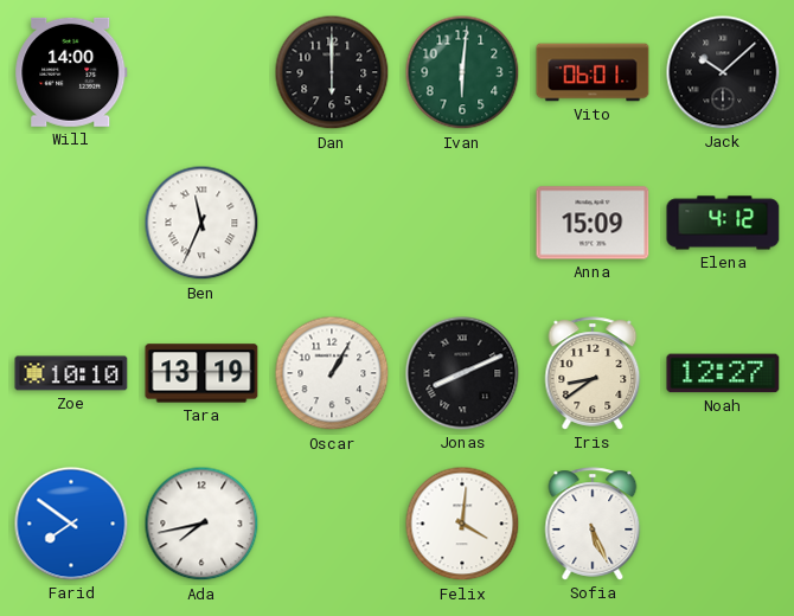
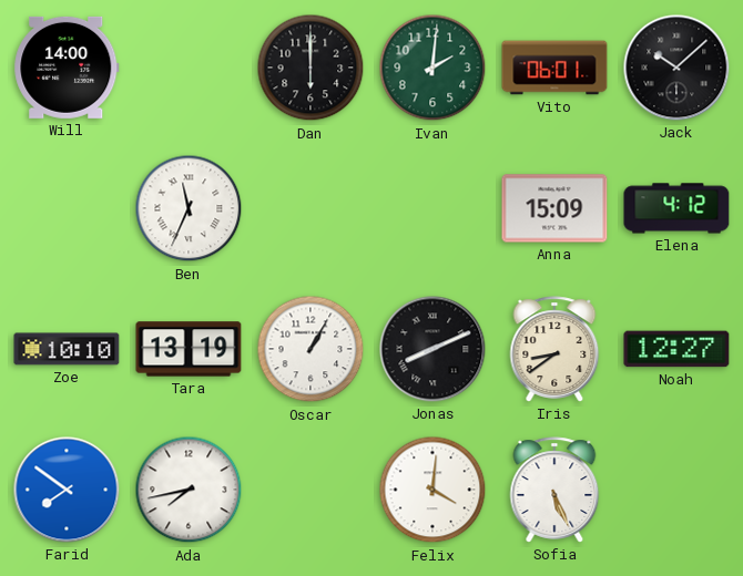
Ivan: 6:01 -> 2:01 (432, 68)
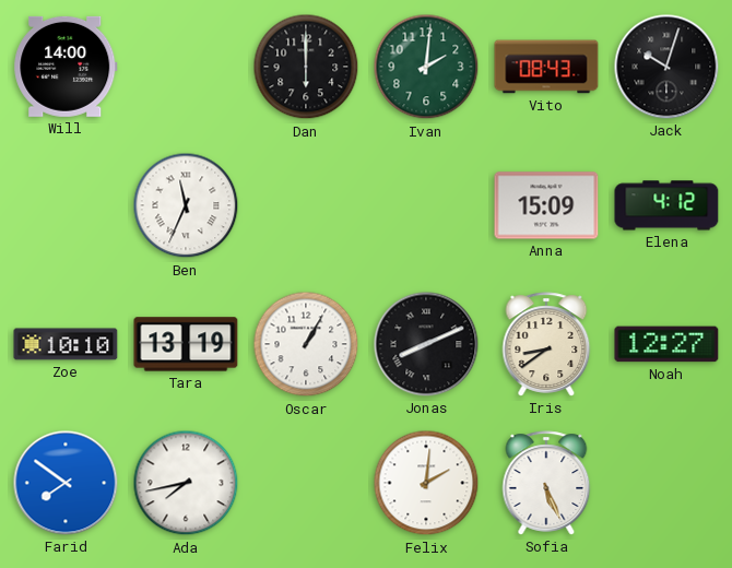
Vito: 06:01 -> 08:43 (546, 67)
Jack: 10:08 -> 10:03 (666, 67)
Felix: 4:01 -> 2:01 (426, 483)
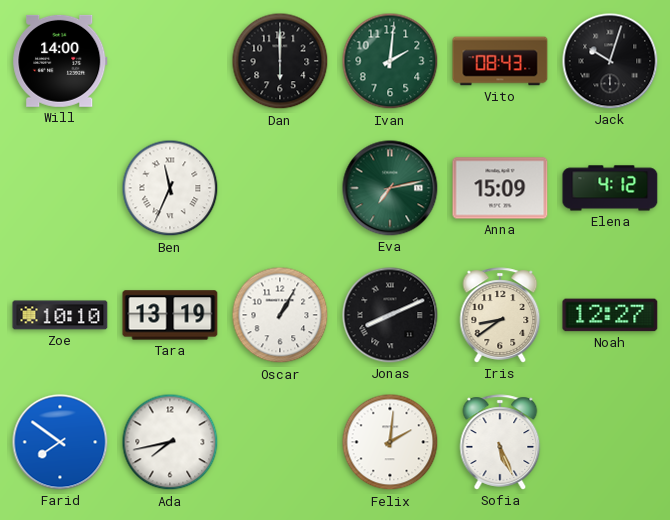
Eva: none -> 7:13 (390, 188)
